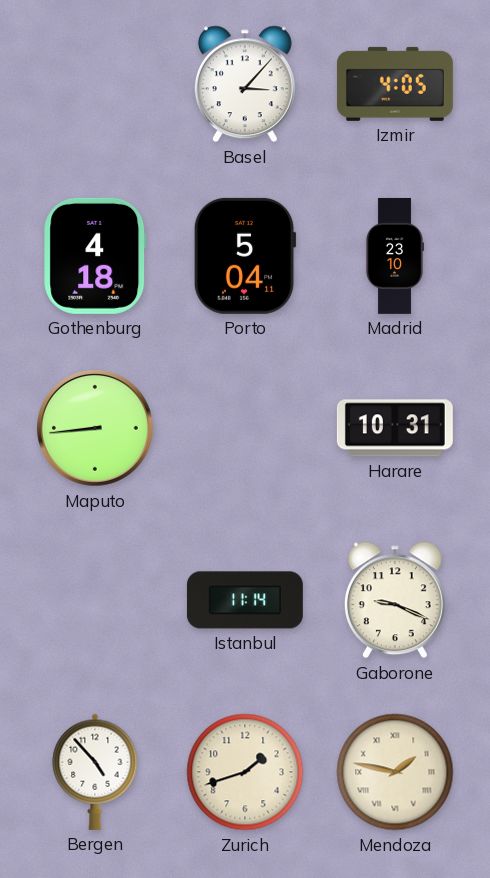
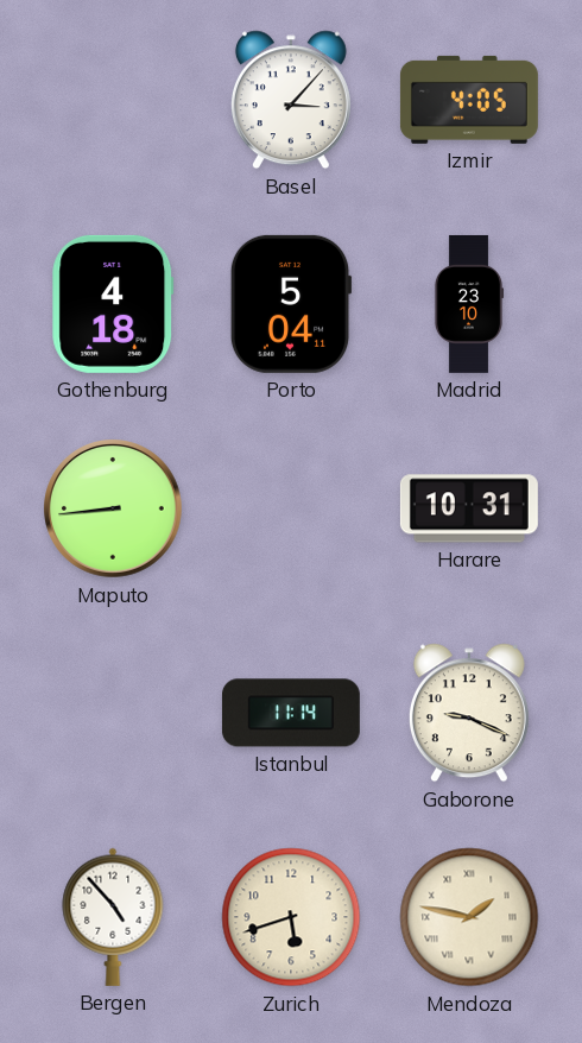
Zurich: 1:42 -> 5:42 (291, 917)
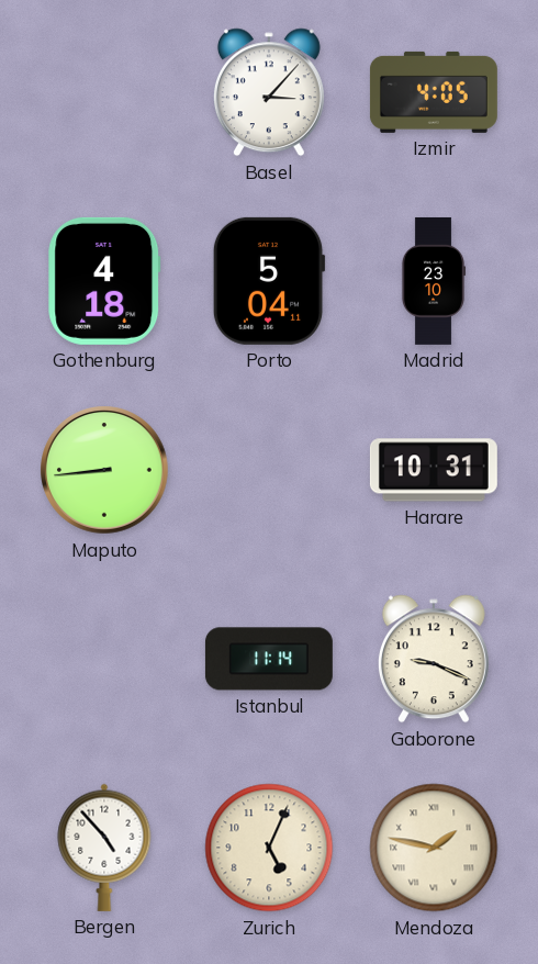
Zurich: 5:42 -> 5:04 (269, 848)
